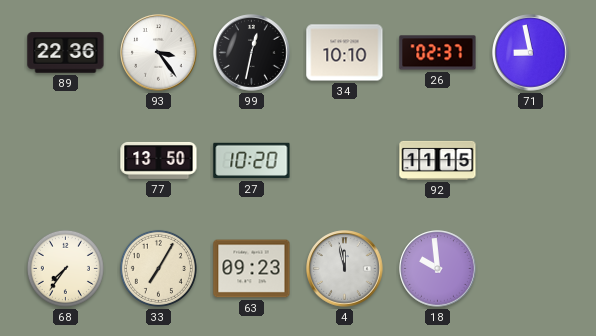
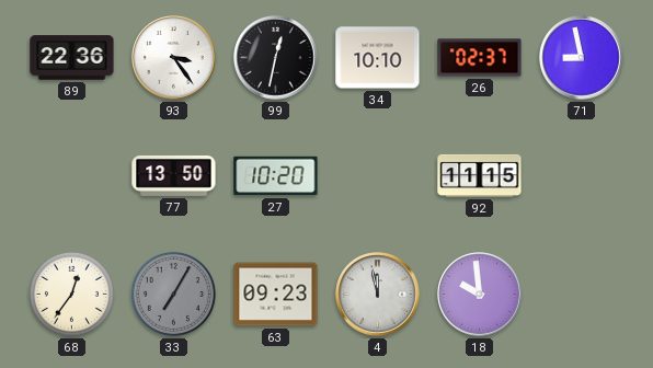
68: 7:36 -> 12:36 (71, 294)
33 dial: cream -> grey (173, 294)
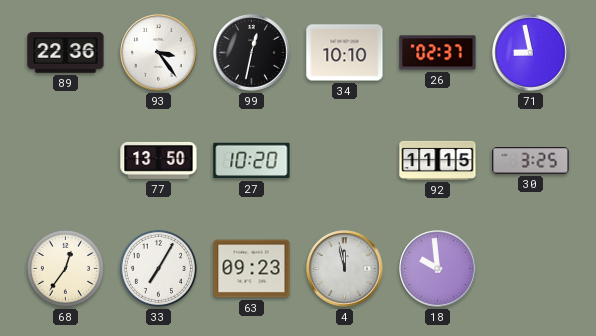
30: none -> 3:25 (531, 161)
33 dial: grey -> white (158, 268)
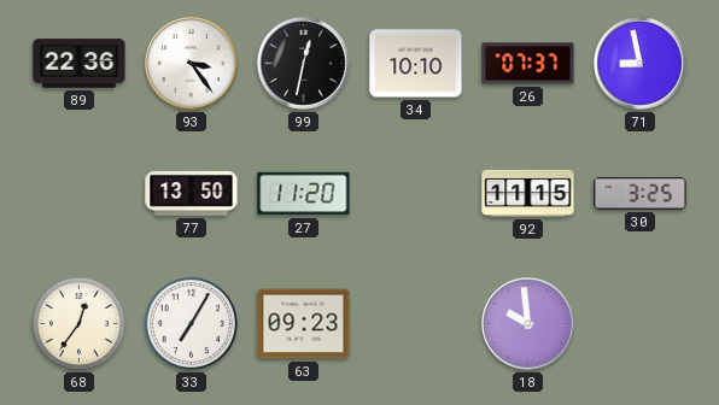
26: 02:37 -> 07:37 (528, 64)
27: 10:20 -> 11:20 (304, 194)
4: 11:58 -> none (345, 269)
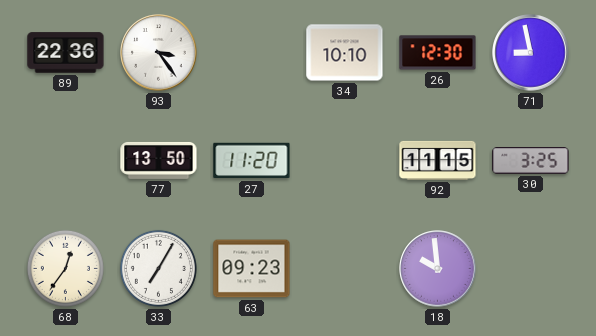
99: 12:32 -> none (304, 64)
26: 07:37 -> 12:30 (438, 53)
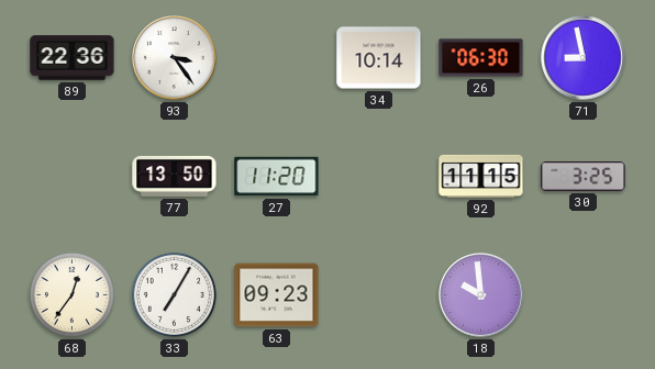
34: 10:10 -> 10:14 (379, 58)
26: 12:30 -> 06:30 (481, 58)
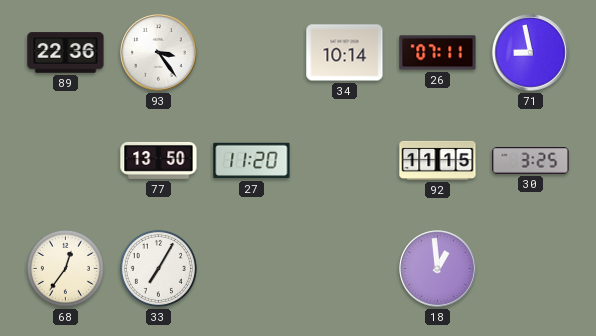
26: 06:30 -> 07:11 (438, 53)
63: 09:23 -> none (277, 295)
18: 9:59 -> 12:59 (438, 269)
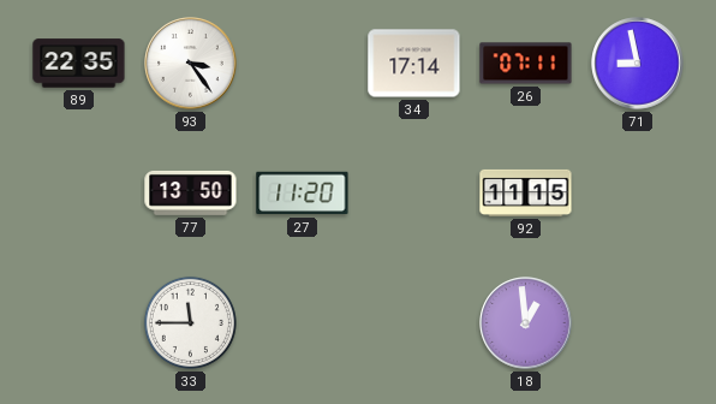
89: 22:36 -> 22:35 (79, 64)
34: 10:14 -> 17:14 (414, 64)
30: 3:25 -> none (531, 161)
68: 12:36 -> none (65, 268)
33: 7:05 -> 11:45 (190, 322)
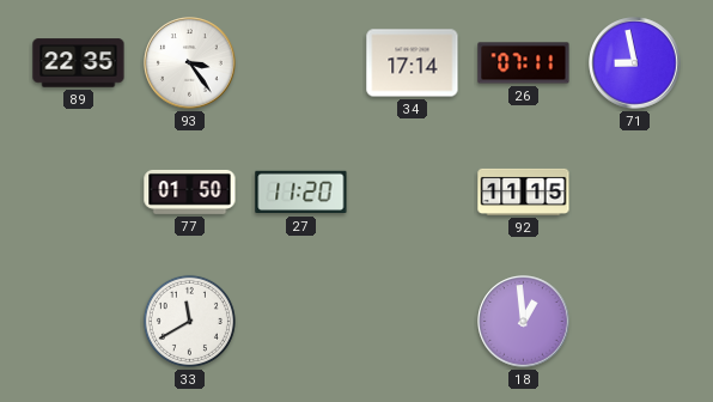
77: 13:50 -> 01:50 (190, 191)
33: 11:45 -> 11:40 (189, 321)
